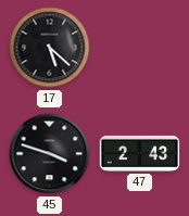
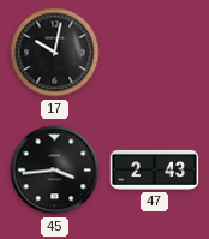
17: 5:22 -> 10:02 (55, 53)
45: 3:48 -> 3:44 (55, 171)
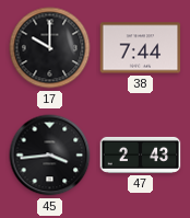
17: 10:02 -> 10:00 (50, 48)
38: none -> 7:44 (141, 48)
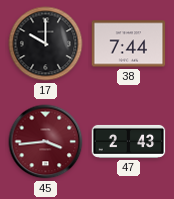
45 dial: black -> burgundy (46, 142)
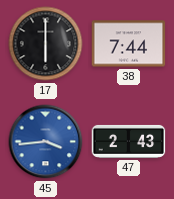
17: 10:00 -> 6:00 (46, 44)
45 dial: burgundy -> blue (46, 142)
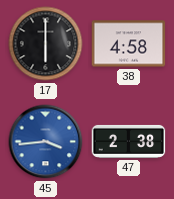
38: 7:44 -> 4:58 (129, 44)
47: 2:43 -> 2:38 (129, 141)
